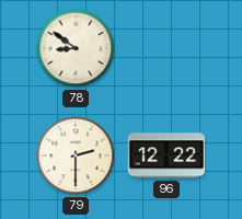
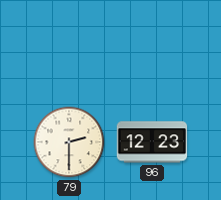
78: 8:51 -> none (76, 48)
96: 12:22 -> 12:23 (152, 142)
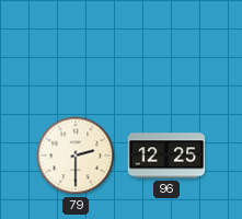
96: 12:23 -> 12:25 (166, 155)
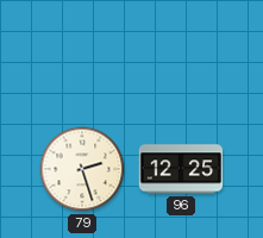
79: 2:30 -> 2:27 (82, 169)
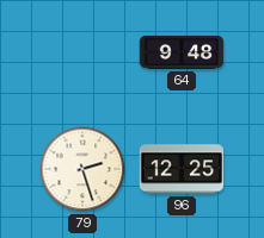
64: none -> 9:48 (182, 52)
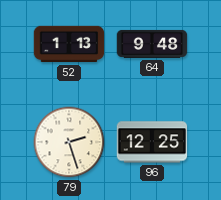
52: none -> 1:13 (69, 44)
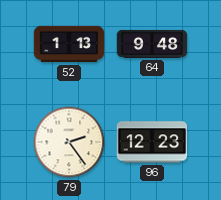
79: 2:27 -> 2:24 (69, 142)
96: 12:25 -> 12:23 (152, 142)
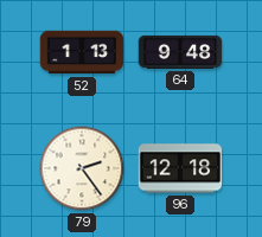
96: 12:23 -> 12:18 (180, 168)
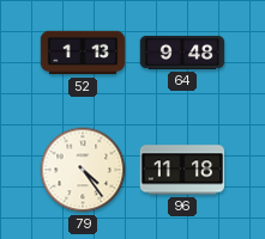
79: 2:24 -> 4:24 (83, 170)
96: 12:18 -> 11:18 (182, 170)
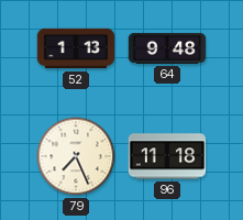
79: 4:24 -> 7:26 (76, 156)
